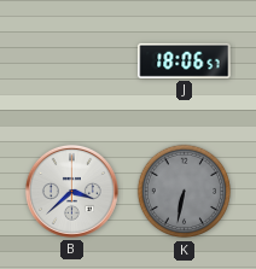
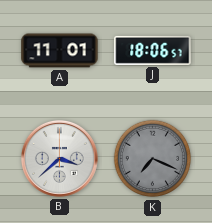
A: none -> 11:01 (60, 51)
K: 6:32 -> 7:19 (153, 159)
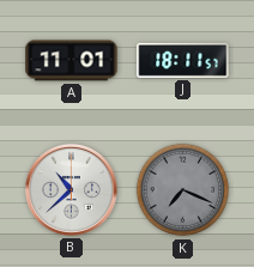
J: 18:06 -> 18:11 (183, 60)
B: 3:38 -> 10:38 (71, 189)
